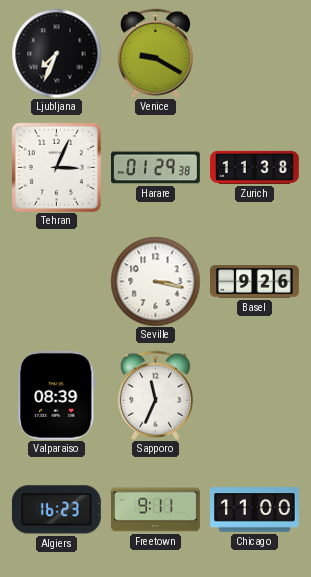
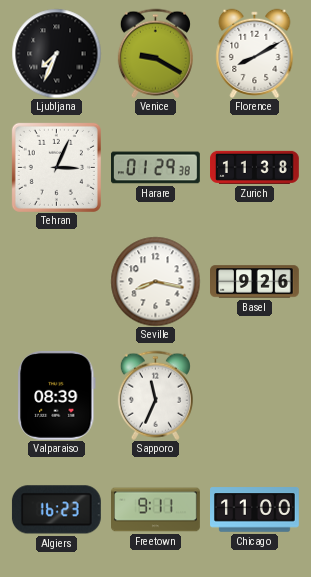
Florence: none -> 8:10 (255, 53)
Seville: 3:17 -> 8:17 (155, 281)
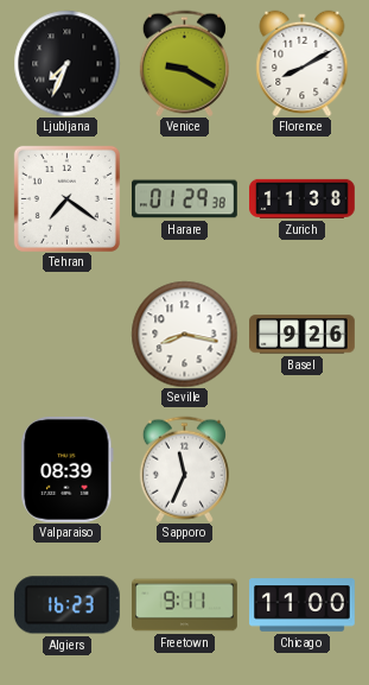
Tehran: 3:04 -> 7:21 (66, 198)
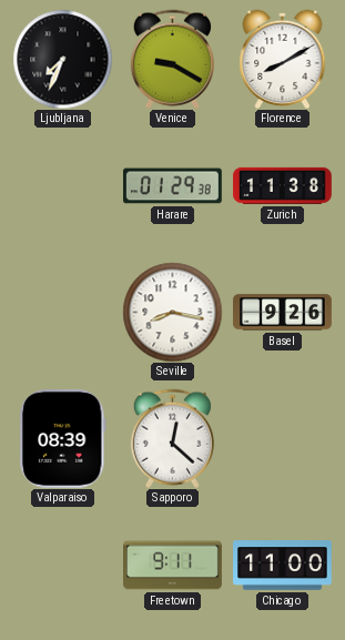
Tehran: 7:21 -> none (66, 198)
Sapporo: 11:34 -> 12:22 (172, 438)
Algiers: 16:23 -> none (66, 605)
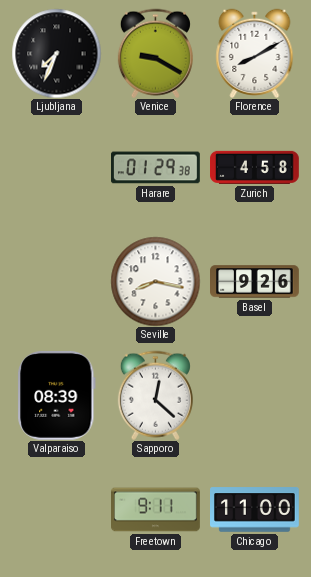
Zurich: 11:38 -> 4:58 (255, 167)
